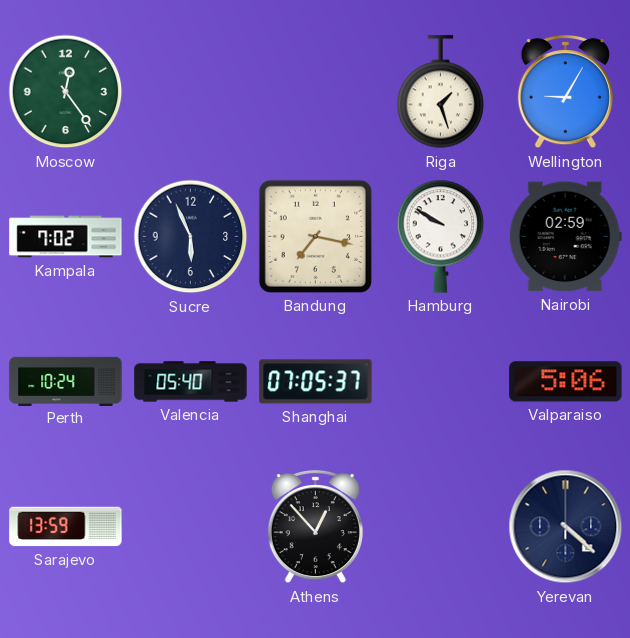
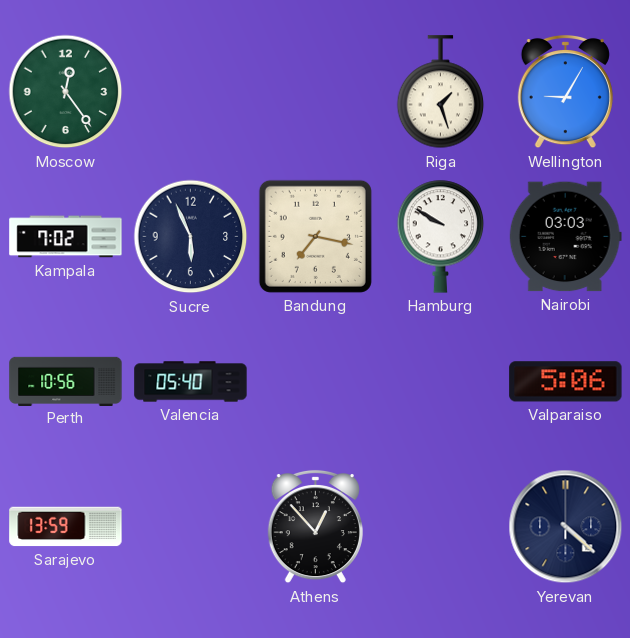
Nairobi: 02:59 -> 03:03 (565, 237)
Perth: 10:24 -> 10:56 (66, 381)
Shanghai: 07:05 -> none (316, 382)
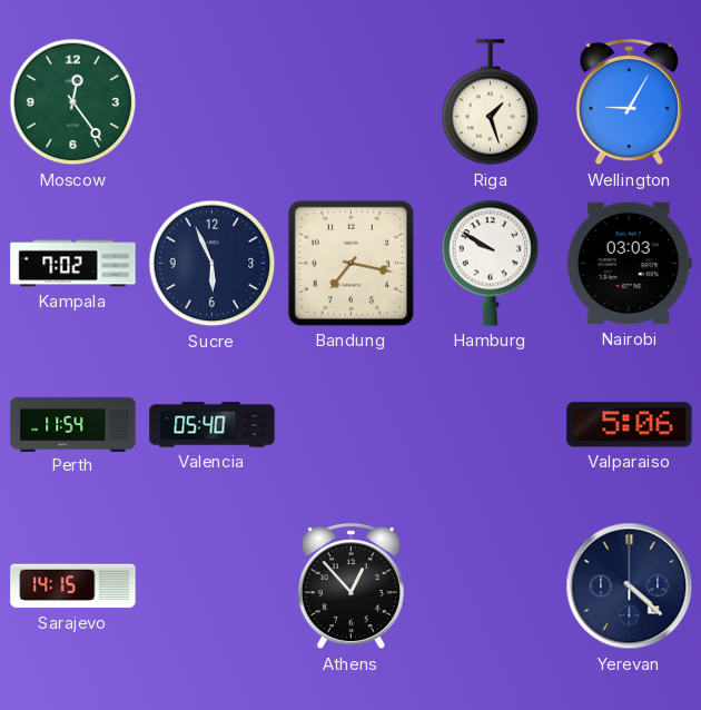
Perth: 10:56 -> 11:54 (73, 424)
Sarajevo: 13:59 -> 14:15 (73, 586)
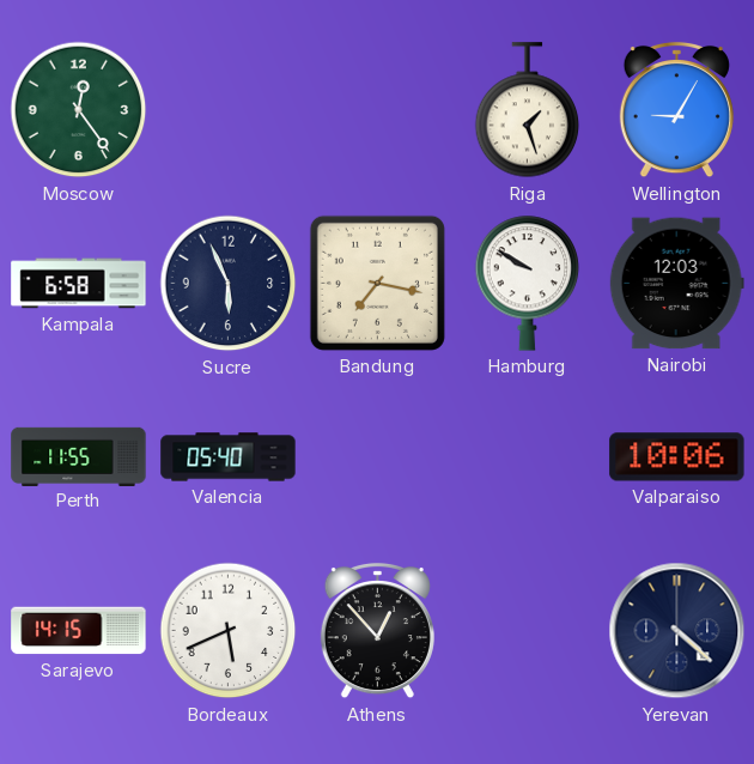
Kampala: 7:02 -> 6:58 (79, 284)
Nairobi: 03:03 -> 12:03 (676, 284)
Perth: 11:54 -> 11:55 (79, 456)
Valparaiso: 5:06 -> 10:06 (677, 457)
Bordeaux: none -> 5:41 (229, 631)
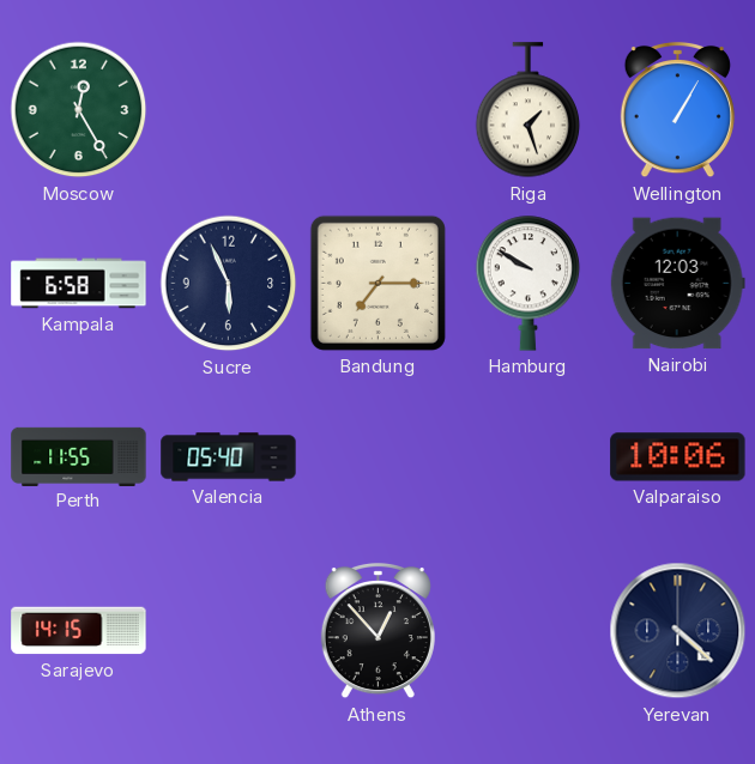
Moscow: 12:24 -> 12:25 (79, 110)
Wellington: 9:05 -> 1:05 (677, 110)
Bandung: 7:17 -> 7:15 (377, 283)
Bordeaux: 5:41 -> none (229, 631)
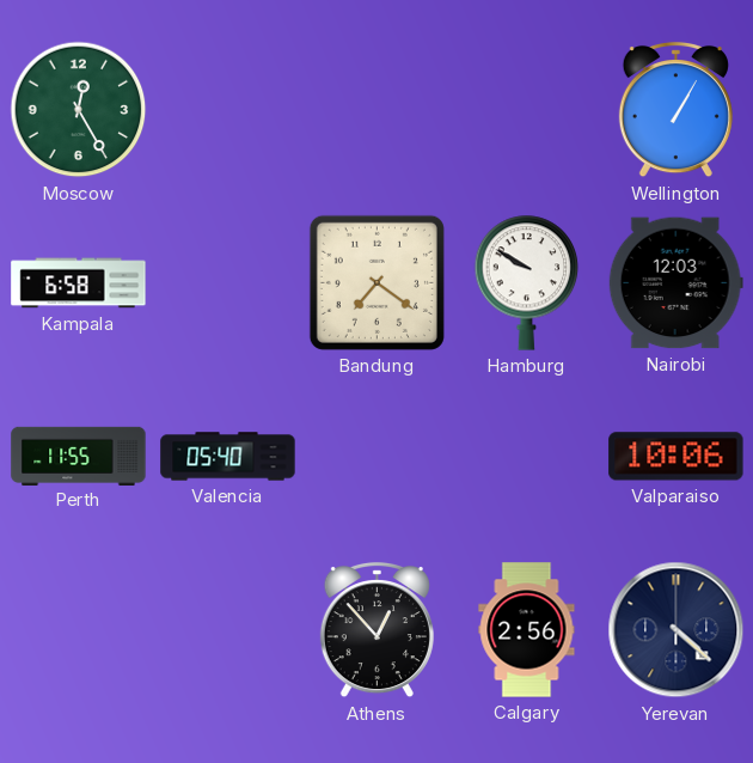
Riga: 1:27 -> none (528, 110)
Sucre: 5:56 -> none (229, 284)
Bandung: 7:15 -> 7:21 (376, 282)
Sarajevo: 14:15 -> none (79, 631)
Calgary: none -> 2:56 (527, 630)
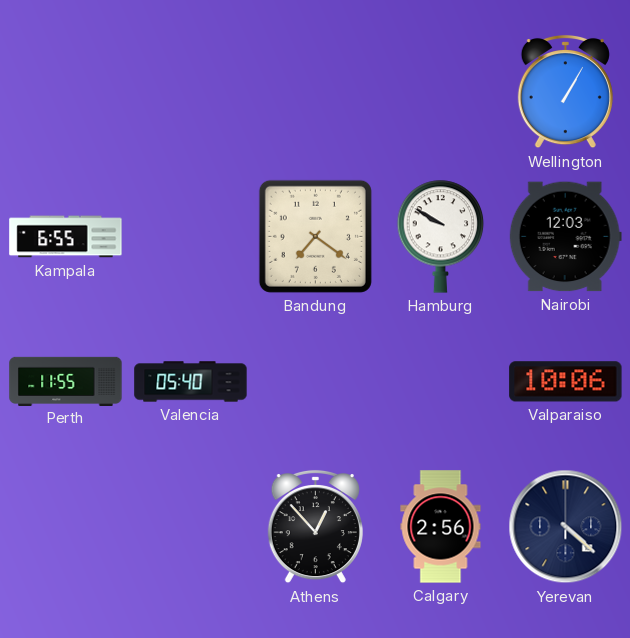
Moscow: 12:25 -> none (79, 110)
Kampala: 6:58 -> 6:55 (66, 237)
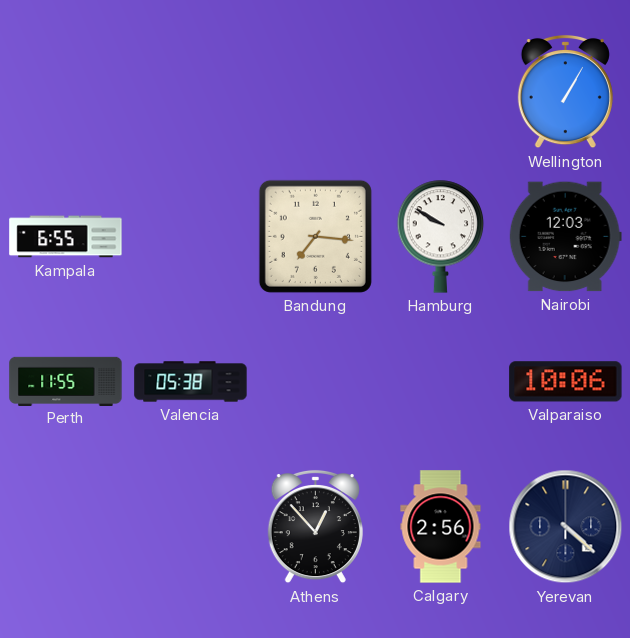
Bandung: 7:21 -> 7:16 (315, 236)
Valencia: 05:40 -> 05:38 (191, 382)
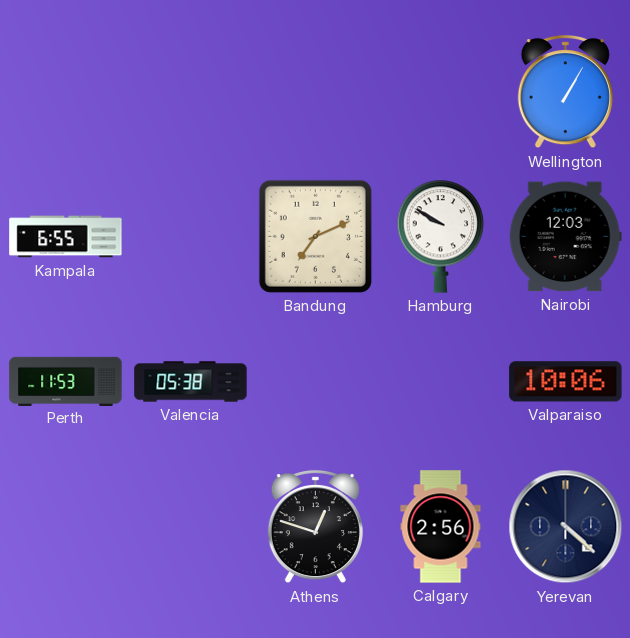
Bandung: 7:16 -> 7:11 (315, 236)
Perth: 11:55 -> 11:53 (66, 381)
Athens: 12:53 -> 12:48 (315, 527)
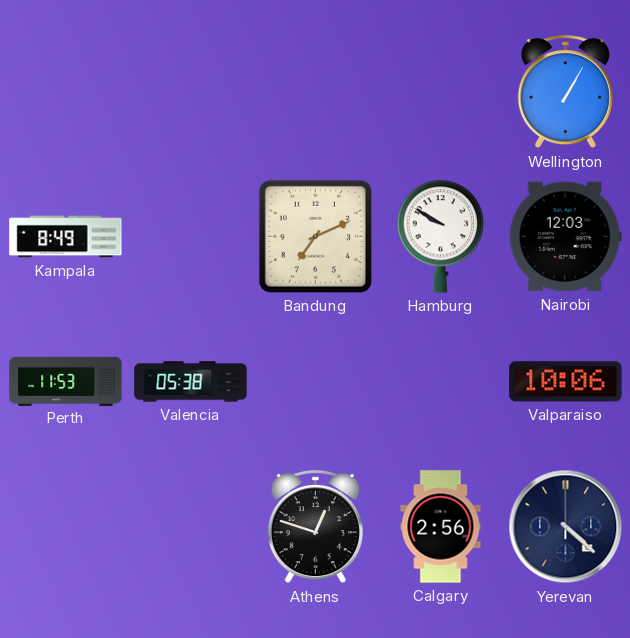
Kampala: 6:55 -> 8:49 (66, 237)
